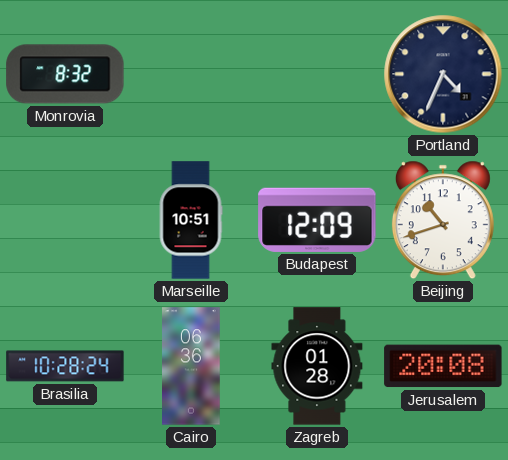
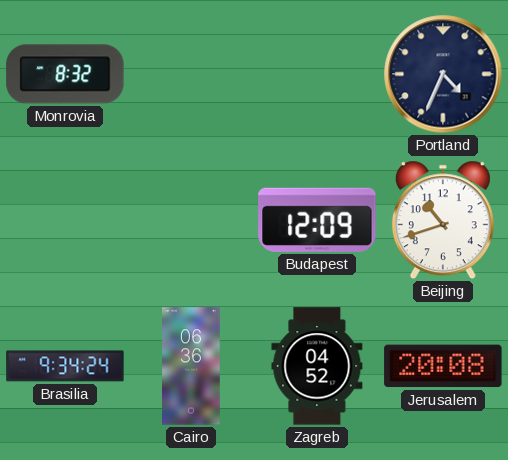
Marseille: 10:51 -> none (191, 220)
Brasilia: 10:28 -> 9:34 (65, 366)
Zagreb: 01:28 -> 04:52 (317, 366)
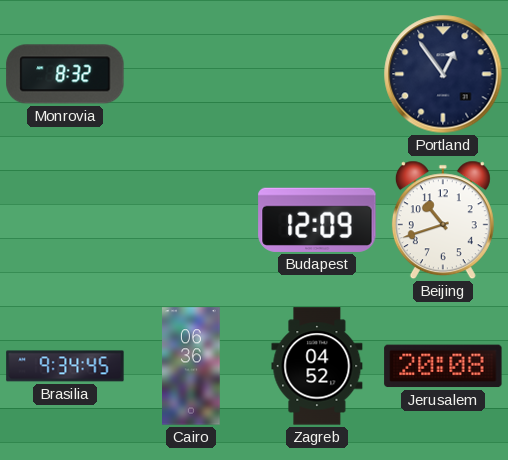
Portland: 4:34 -> 12:54 (443, 74)
Brasilia: 9:34:24 -> 9:34:45 (65, 366)
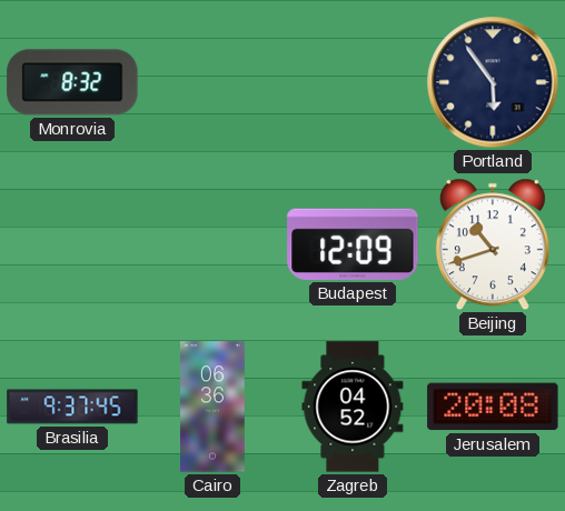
Portland: 12:54 -> 5:54 (493, 82)
Brasilia: 9:34 -> 9:37 (72, 407)
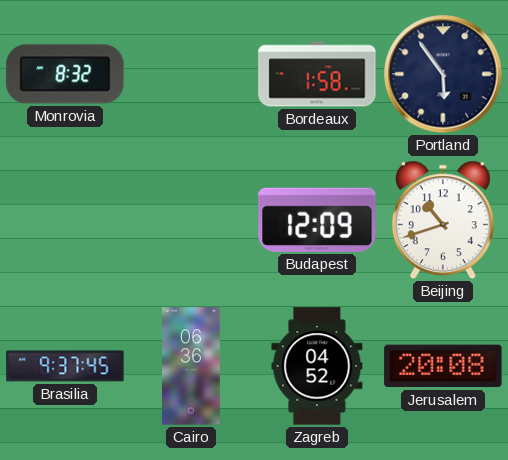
Bordeaux: none -> 1:58 (317, 74)
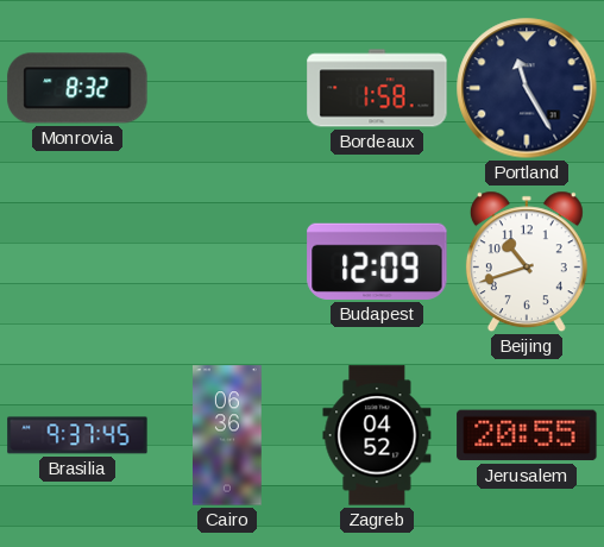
Portland: 5:54 -> 11:25 (527, 88)
Jerusalem: 20:08 -> 20:55 (527, 435)
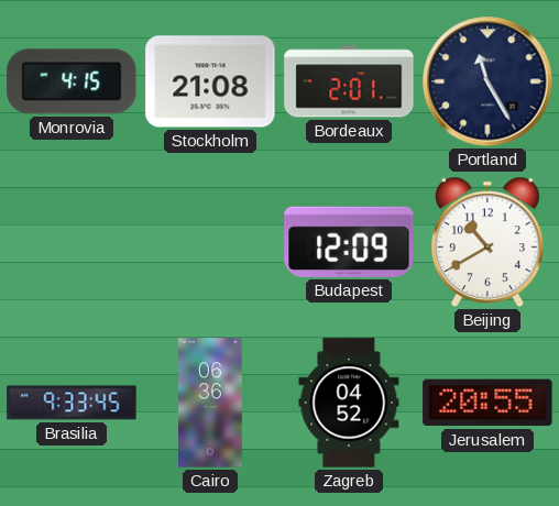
Monrovia: 8:32 -> 4:15 (72, 81)
Stockholm: none -> 21:08 (210, 81)
Bordeaux: 1:58 -> 2:01 (349, 81)
Beijing: 10:42 -> 10:40 (487, 242)
Brasilia: 9:37 -> 9:33 (72, 403)
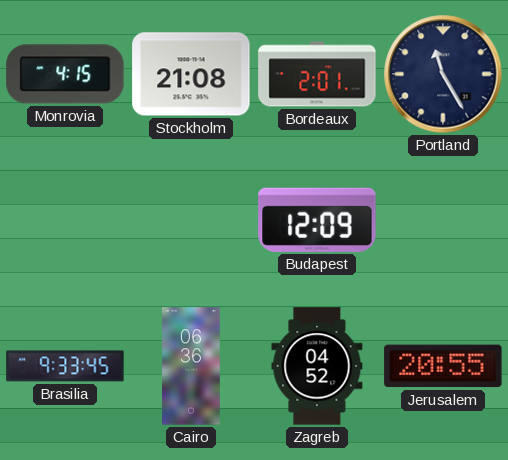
Beijing: 10:40 -> none (487, 242)
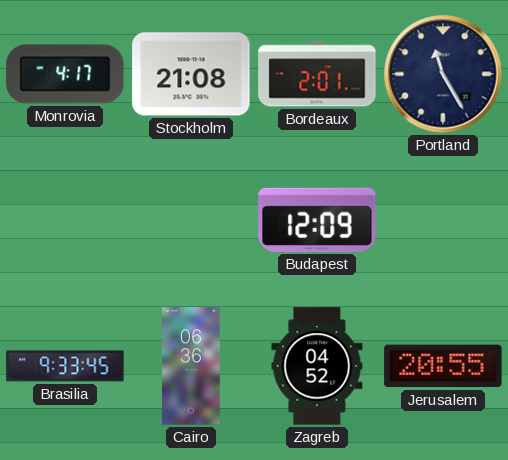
Monrovia: 4:15 -> 4:17 (65, 74)
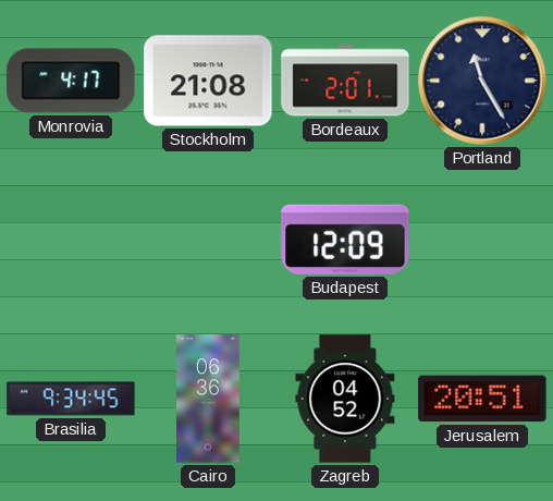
Brasilia: 9:33 -> 9:34 (71, 399)
Jerusalem: 20:55 -> 20:51 (482, 399)
